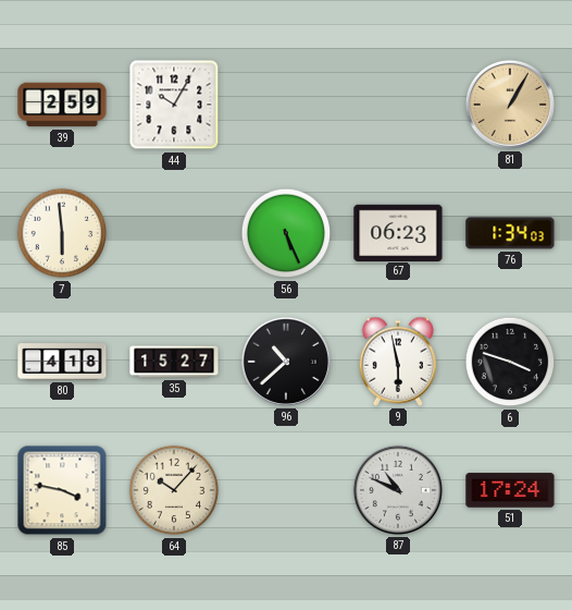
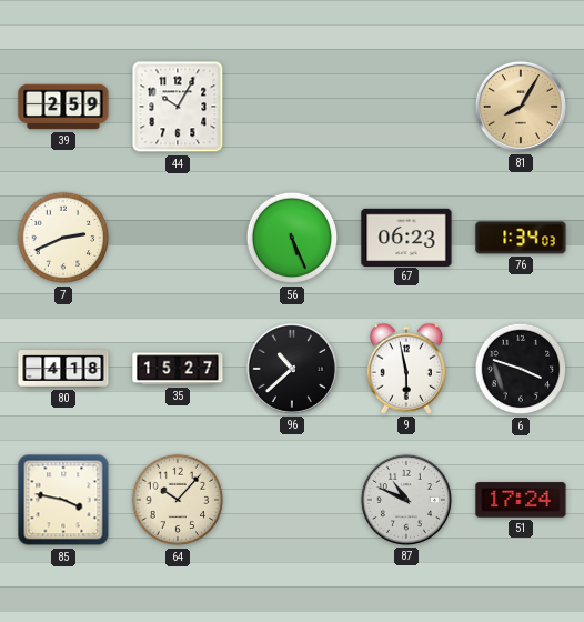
81: 1:05 -> 8:05 (521, 107)
7: 5:59 -> 2:41 (63, 238)
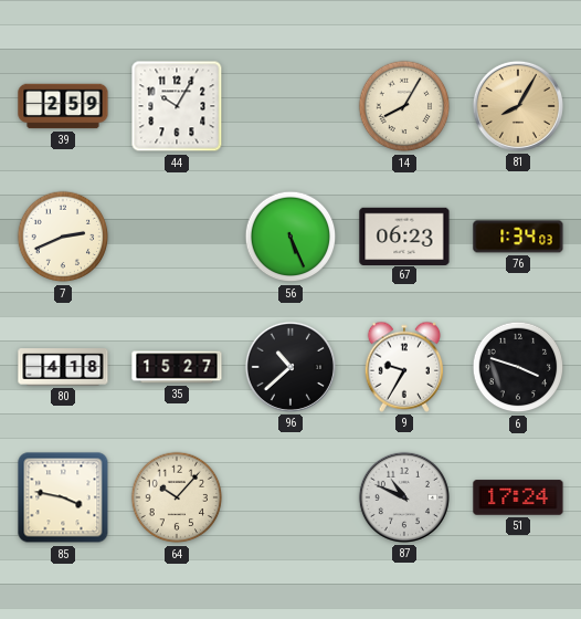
14: none -> 8:05 (404, 106)
9: 5:58 -> 9:35 (404, 367)
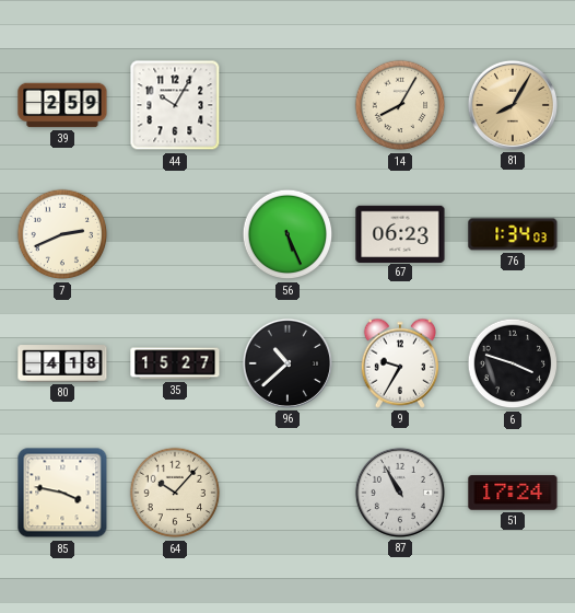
87: 10:49 -> 10:55 (400, 493)
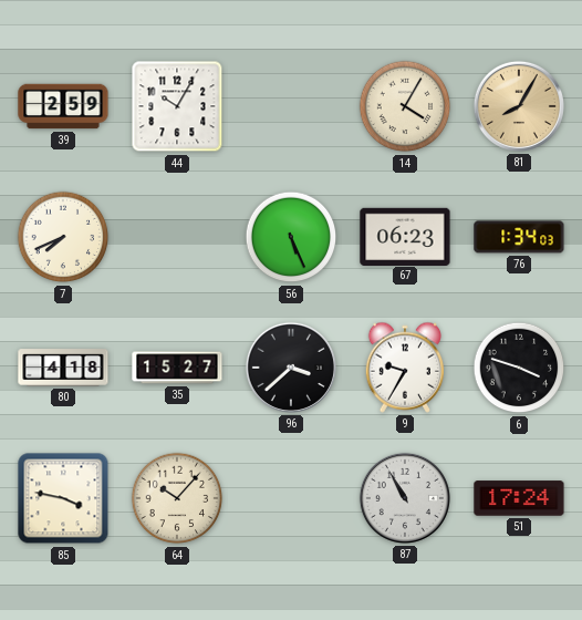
14: 8:05 -> 4:05 (405, 106)
7: 2:41 -> 7:41 (63, 237)
96: 10:38 -> 3:38 (291, 368)
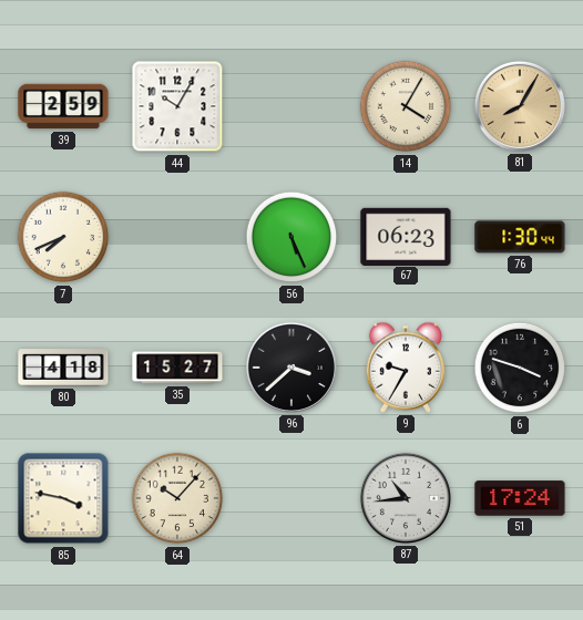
76: 1:34 -> 1:30 (520, 237)
87: 10:55 -> 10:44 (406, 498)
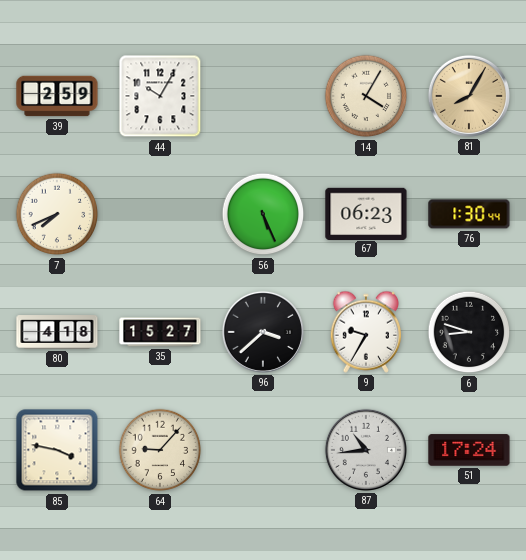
6: 3:48 -> 8:48 (469, 332)
64: 10:07 -> 9:07 (160, 450)
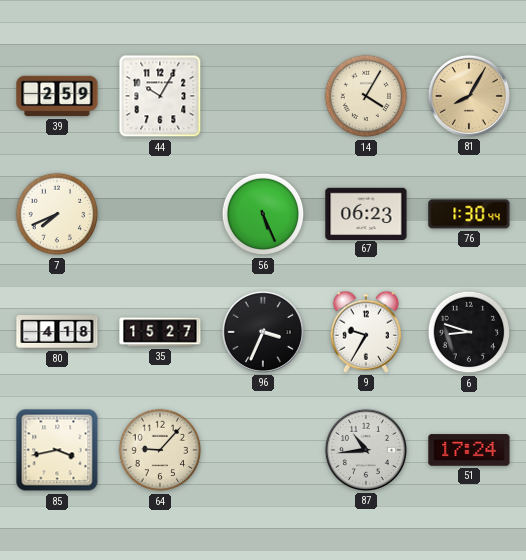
96: 3:38 -> 3:34 (263, 332)
85: 3:47 -> 3:43 (57, 450)
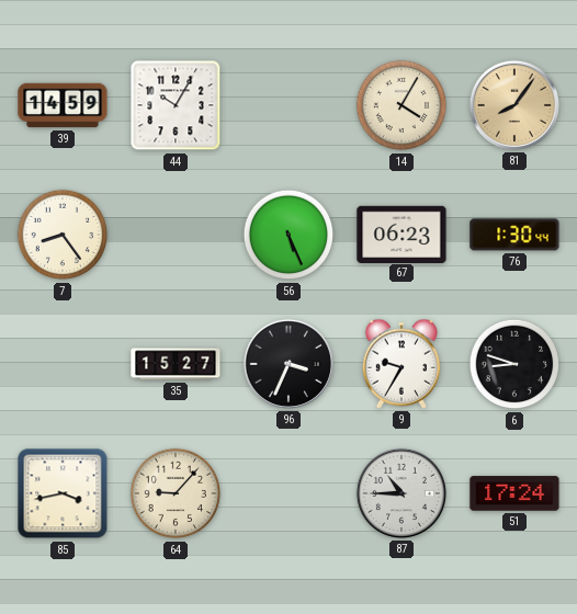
39: 2:59 -> 14:59 (63, 105)
81: 8:05 -> 8:06 (514, 105)
7: 7:41 -> 8:24 (63, 235)
80: 4:18 -> none (57, 332)
87: 10:44 -> 10:45 (401, 493)
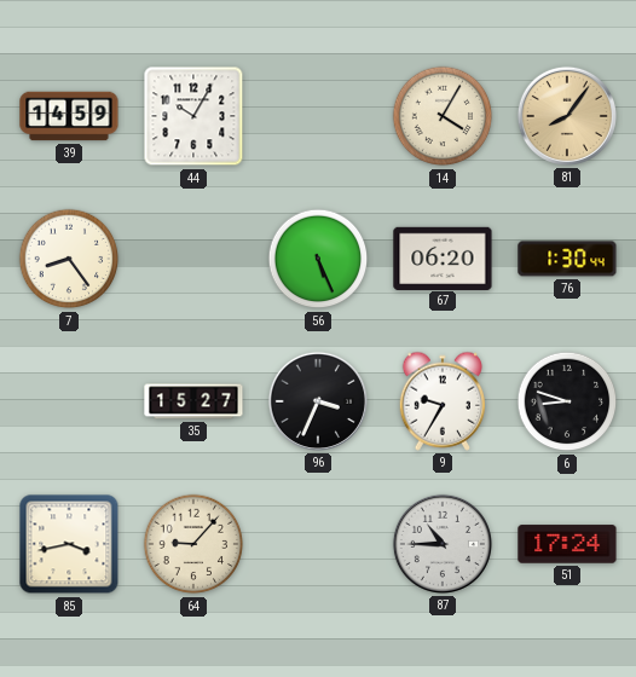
67: 06:23 -> 06:20 (443, 258)
